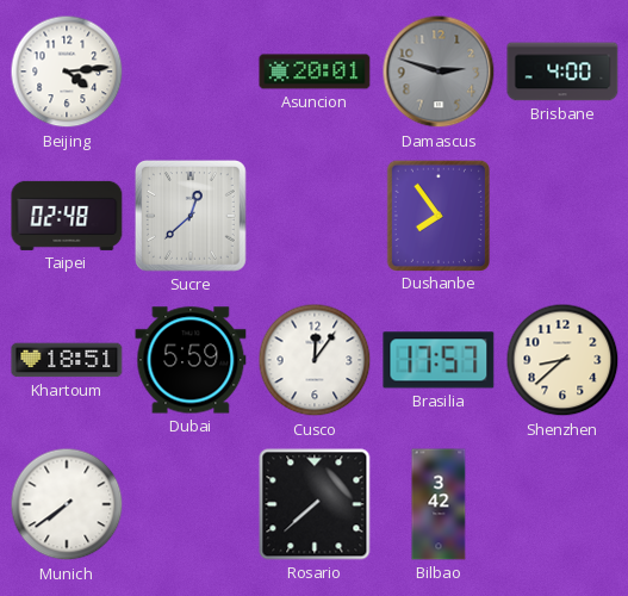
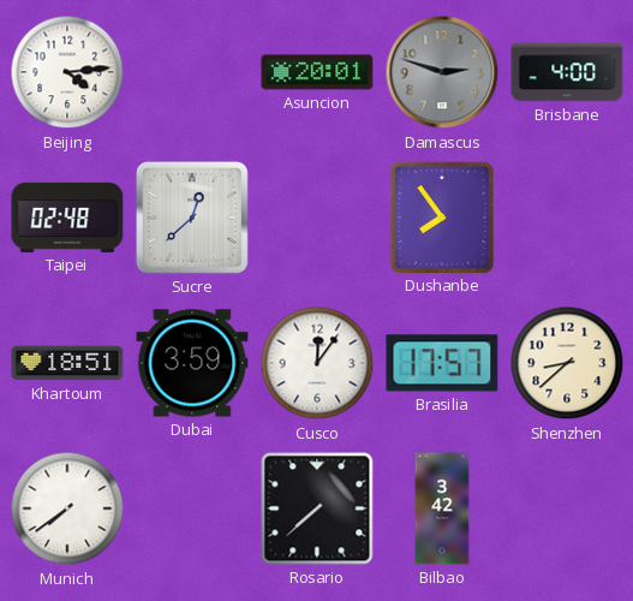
Dubai: 5:59 -> 3:59 (192, 363)
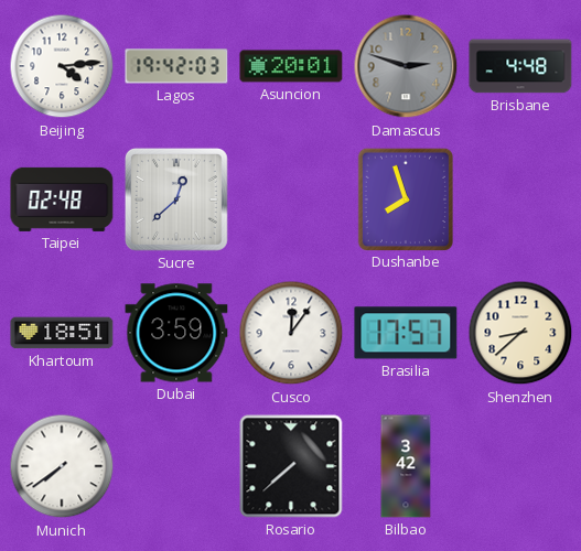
Lagos: none -> 19:42 (176, 66)
Brisbane: 4:00 -> 4:48 (520, 66)
Dushanbe: 7:54 -> 7:57 (406, 198)
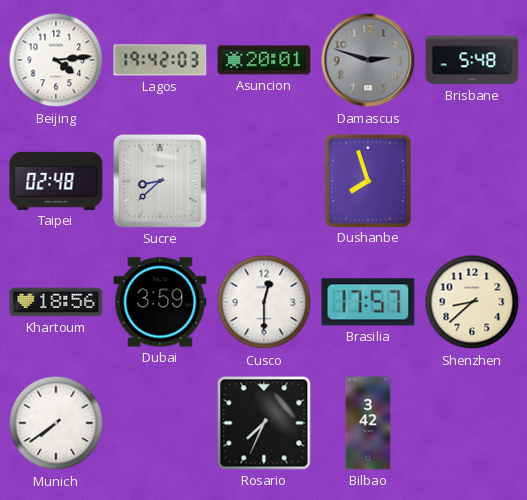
Brisbane: 4:48 -> 5:48 (472, 60)
Sucre: 12:38 -> 8:38 (160, 181)
Khartoum: 18:51 -> 18:56 (56, 302)
Cusco: 12:06 -> 12:30 (264, 302)
Rosario: 7:38 -> 7:34 (264, 423)
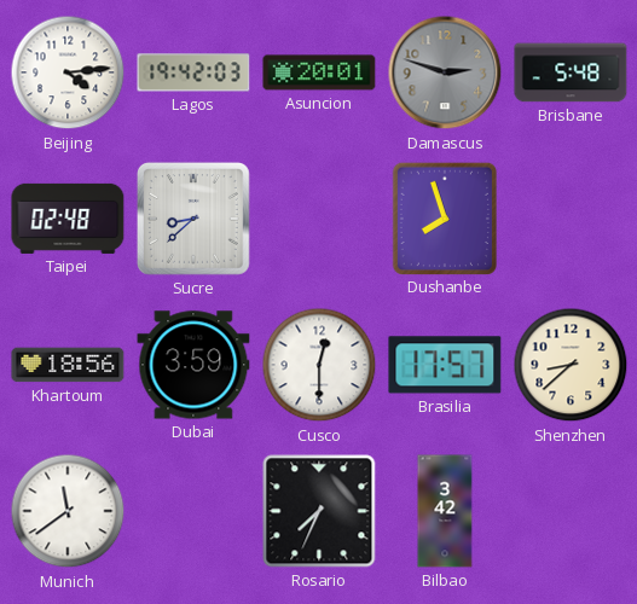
Munich: 7:39 -> 11:39 (68, 511)
